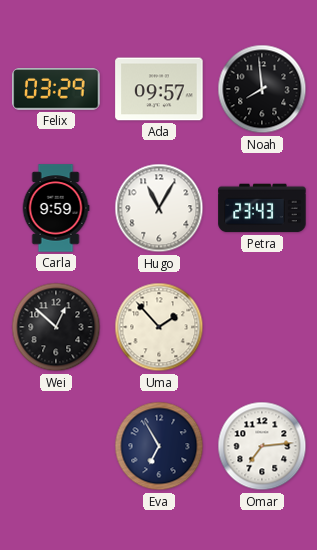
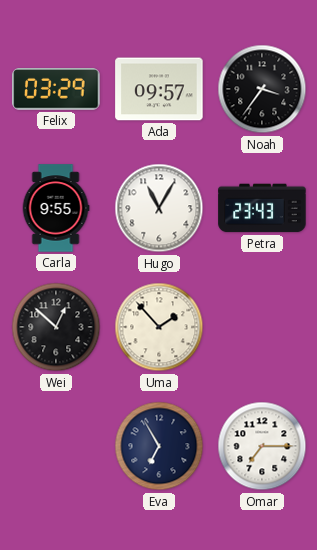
Noah: 7:59 -> 3:36 (262, 89)
Carla: 9:59 -> 9:55 (56, 208)
Omar: 7:14 -> 7:15 (262, 446)
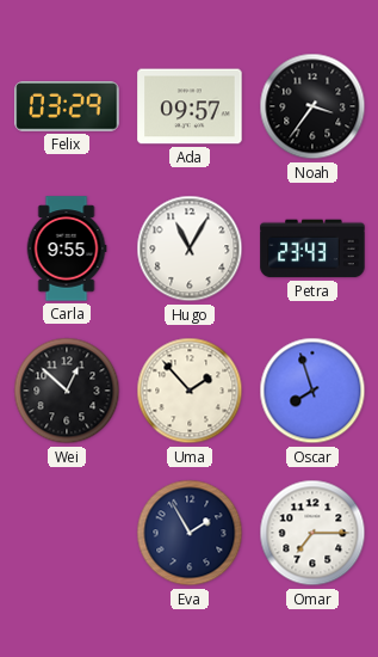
Oscar: none -> 7:57 (312, 391)
Eva: 6:55 -> 1:55 (190, 533)
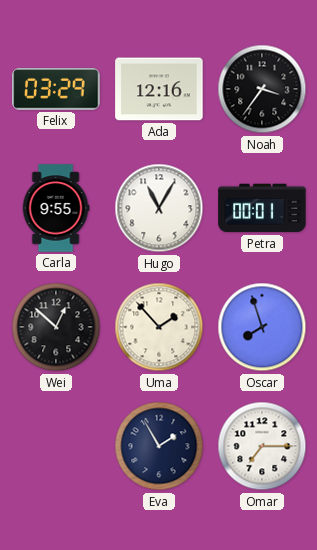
Ada: 09:57 -> 12:16 (159, 89)
Petra: 23:43 -> 00:01 (262, 208)
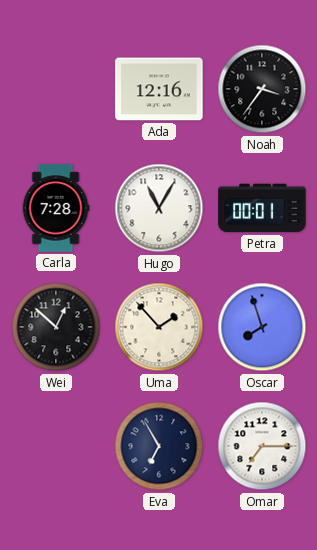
Felix: 03:29 -> none (56, 89)
Carla: 9:55 -> 7:28 (56, 208)
Eva: 1:55 -> 6:55 (159, 446)
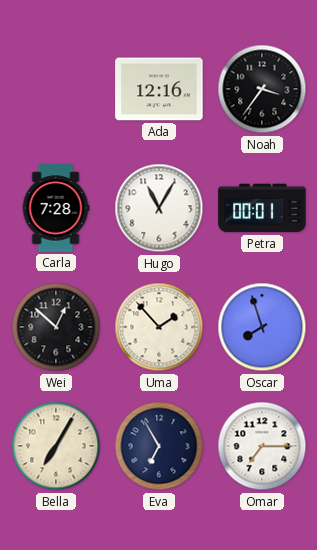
Bella: none -> 7:05 (56, 446)
